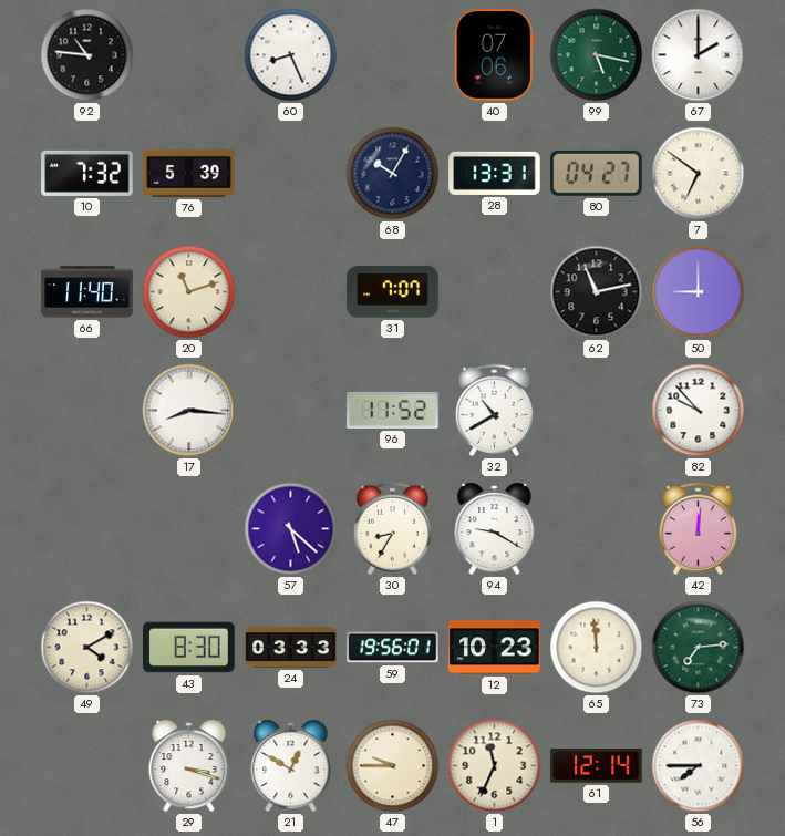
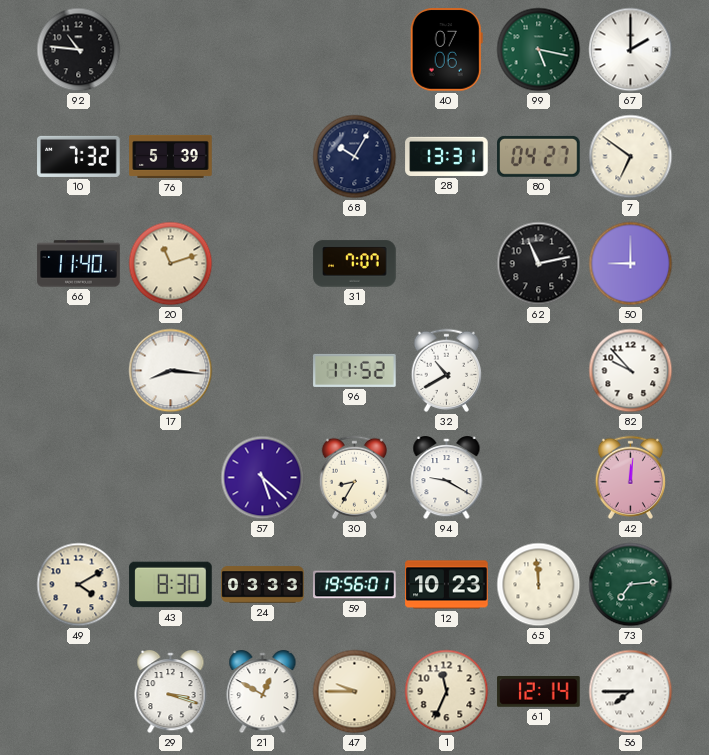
60: 8:26 -> none (291, 55)
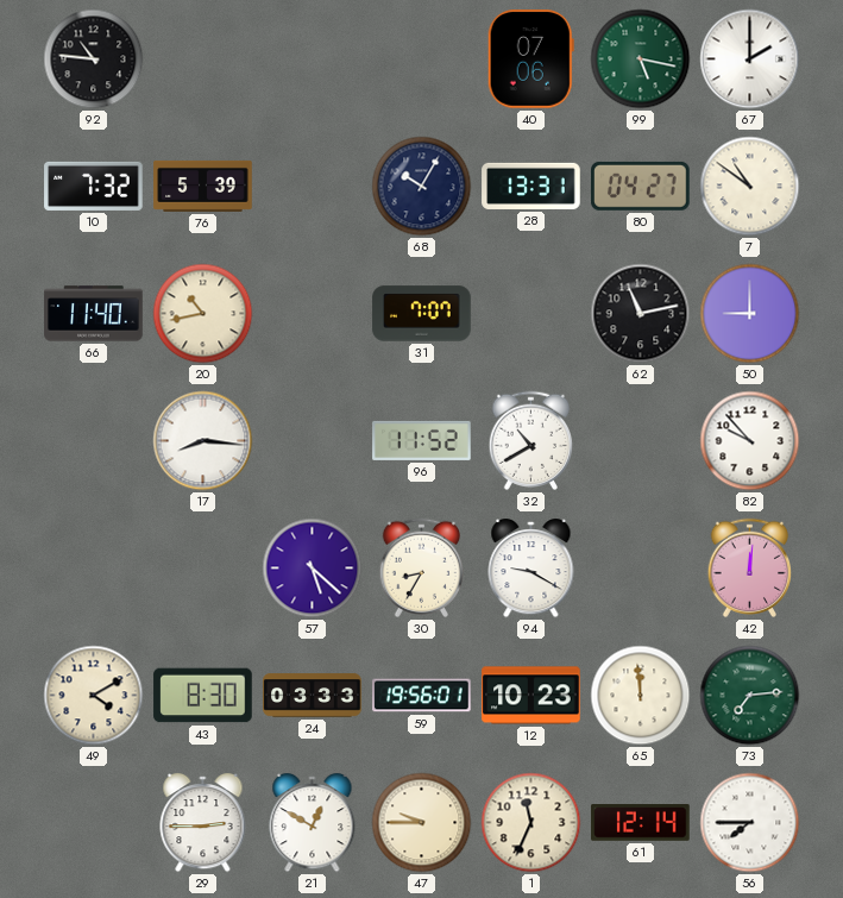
7: 6:51 -> 10:51 (750, 187)
20: 11:12 -> 10:43 (203, 314)
29: 3:18 -> 2:45 (203, 824)
